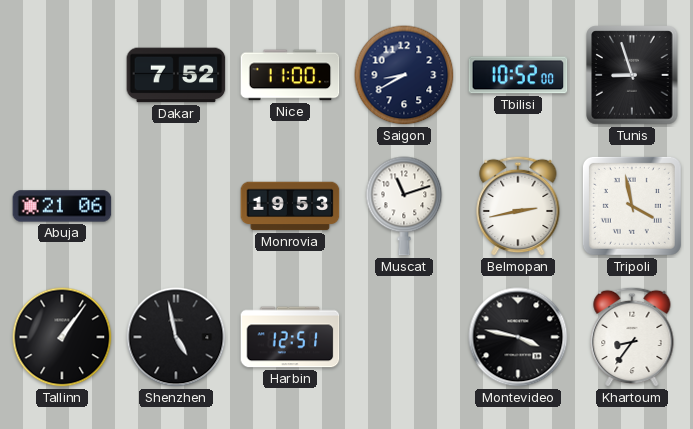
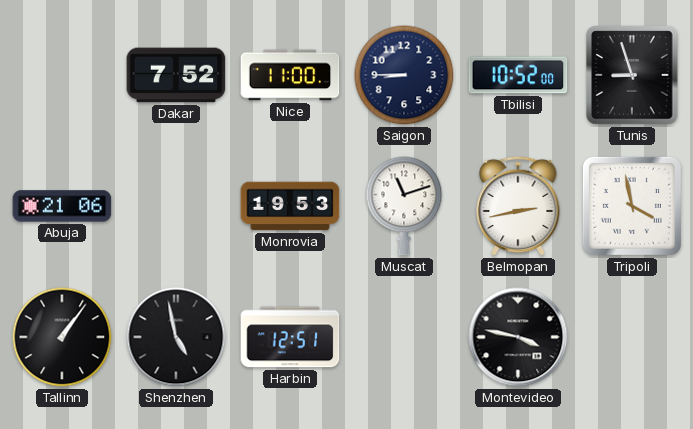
Saigon: 8:40 -> 8:45 (404, 75)
Khartoum: 8:36 -> none (632, 337)
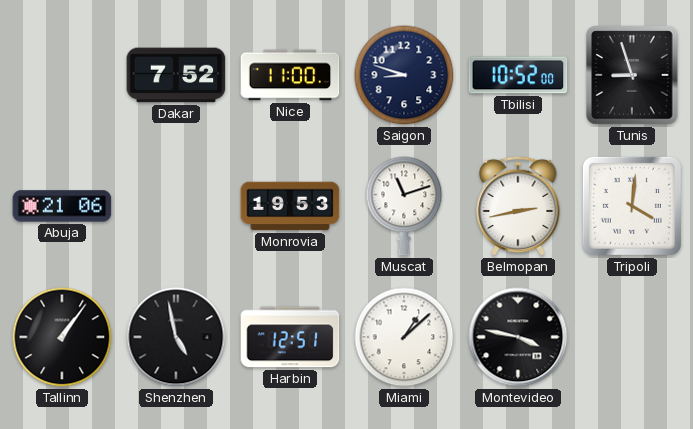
Saigon: 8:45 -> 8:48 (404, 75)
Tripoli: 3:58 -> 4:01 (632, 206)
Miami: none -> 1:08 (404, 337)
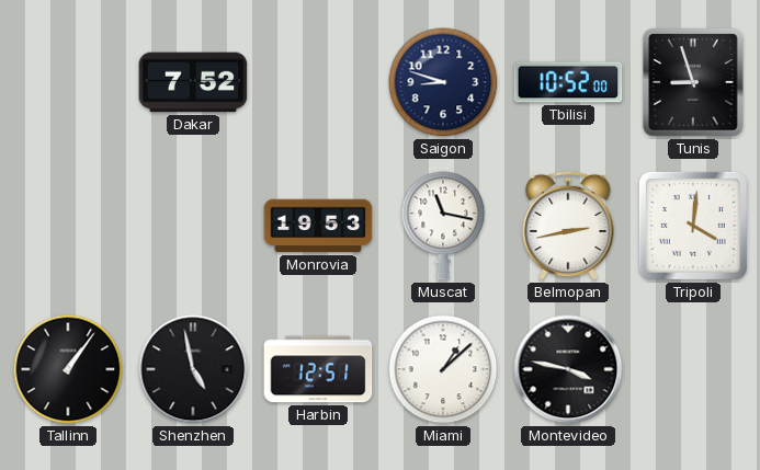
Nice: 11:00 -> none (290, 75)
Abuja: 21:06 -> none (62, 206)
Muscat: 11:12 -> 11:17 (443, 226)
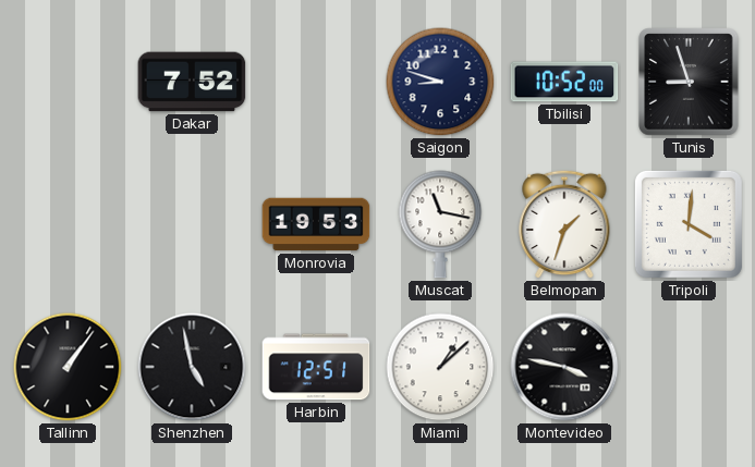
Belmopan: 2:43 -> 1:33 (564, 224)
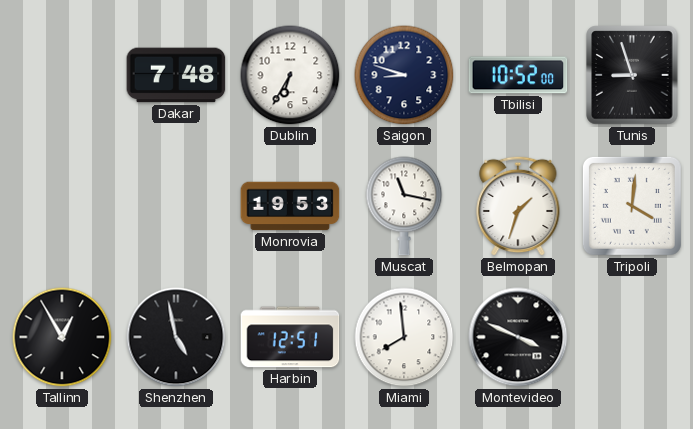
Dakar: 7:52 -> 7:48 (176, 75)
Dublin: none -> 6:35 (290, 75)
Tallinn: 1:06 -> 12:55 (62, 337)
Miami: 1:08 -> 7:59 (404, 337)
Montevideo: 3:47 -> 3:49 (518, 337)
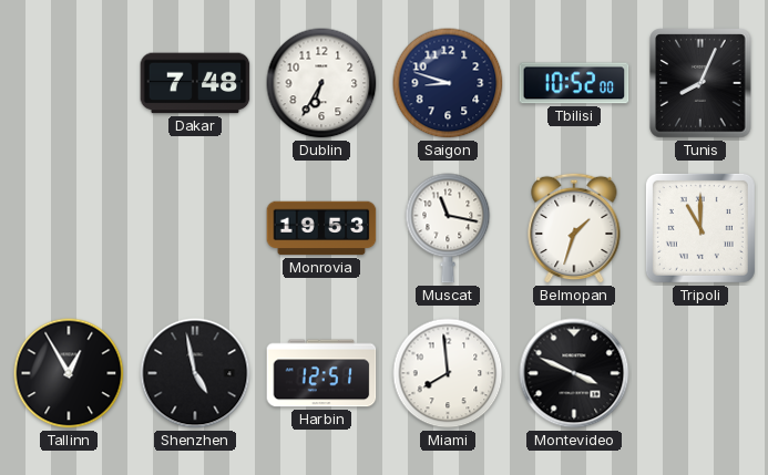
Tunis: 8:57 -> 8:04 (700, 83)
Tripoli: 4:01 -> 11:00 (700, 228)
